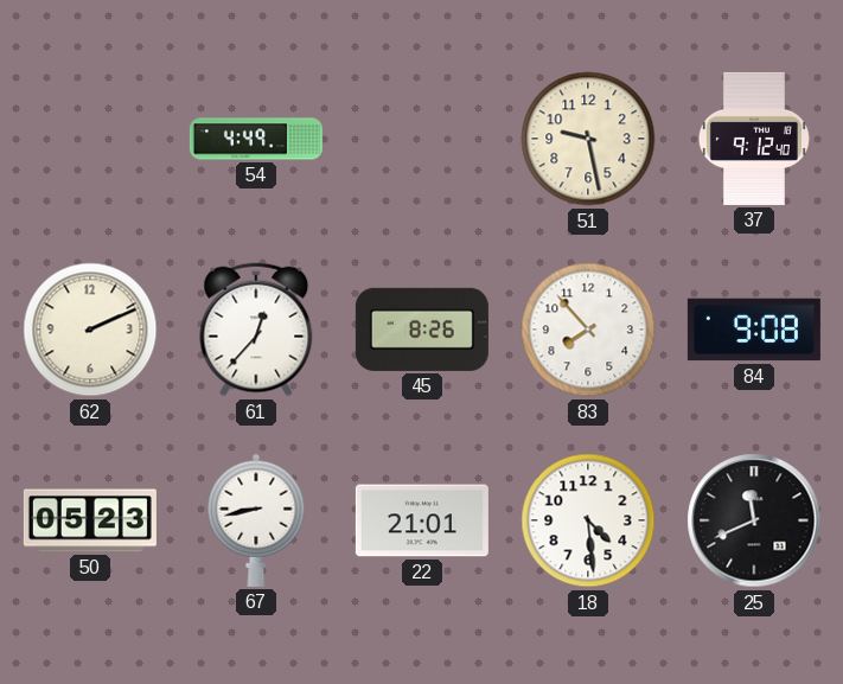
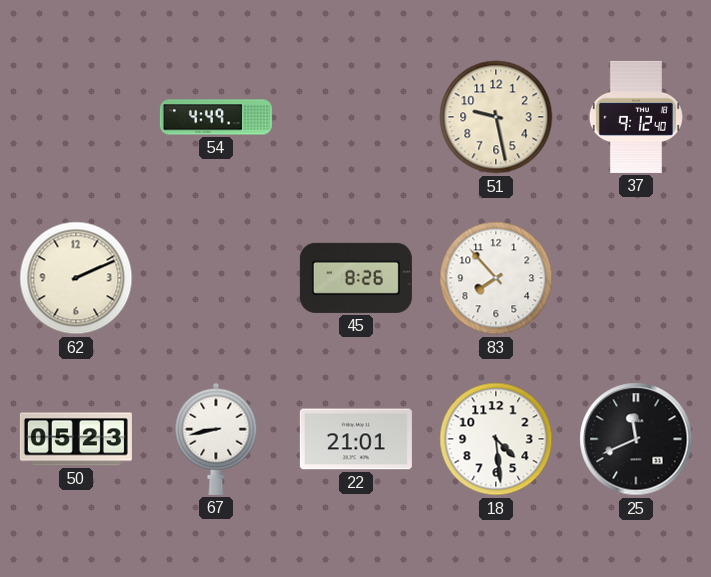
61: 12:37 -> none (256, 330)
84: 9:08 -> none (754, 330)
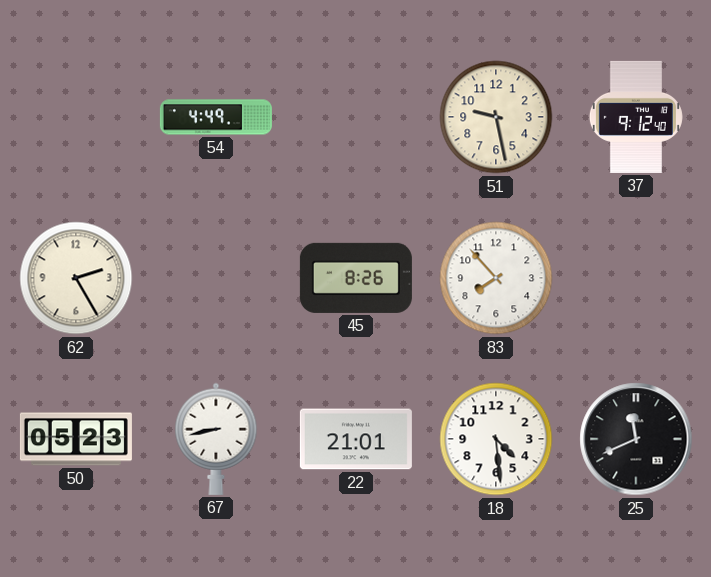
62: 2:11 -> 2:25 (76, 278)
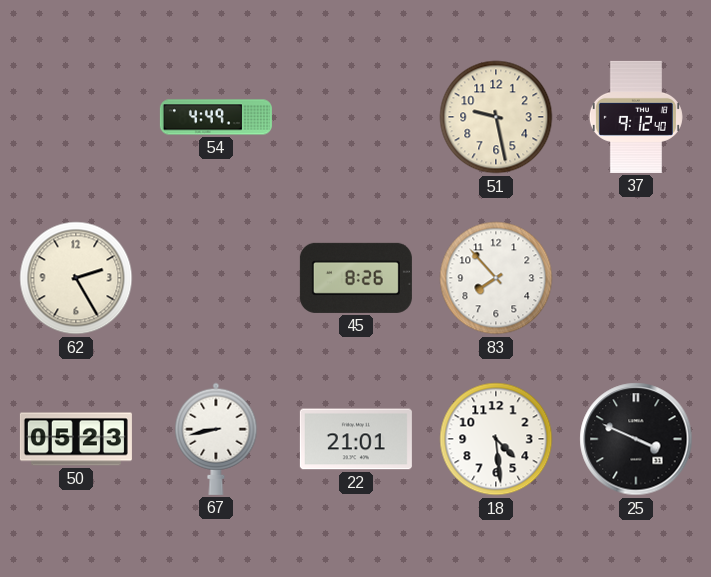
25: 11:41 -> 3:49 (636, 439)
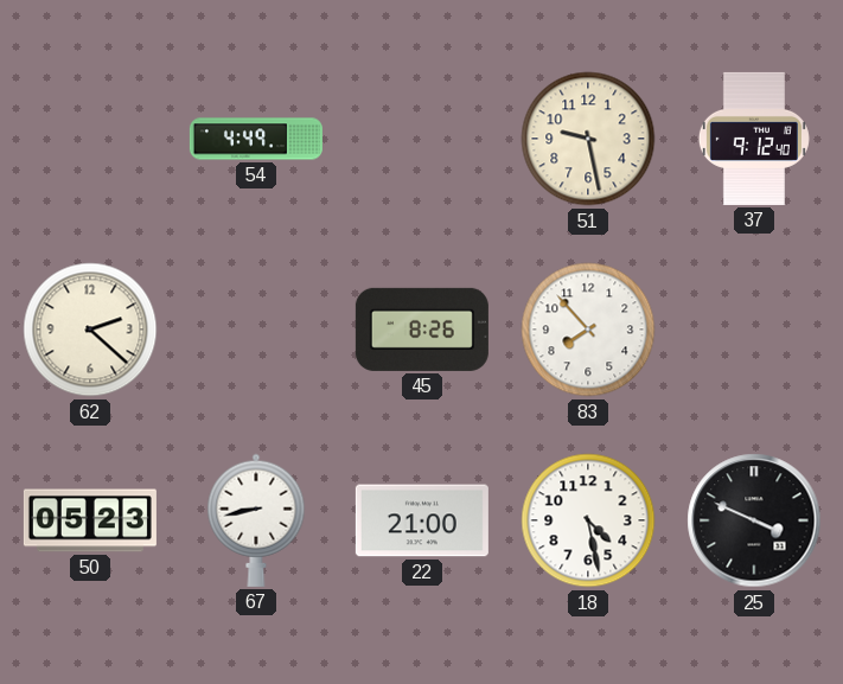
62: 2:25 -> 2:22 (90, 330)
22: 21:01 -> 21:00 (422, 520)
18: 4:29 -> 4:28 (588, 520)
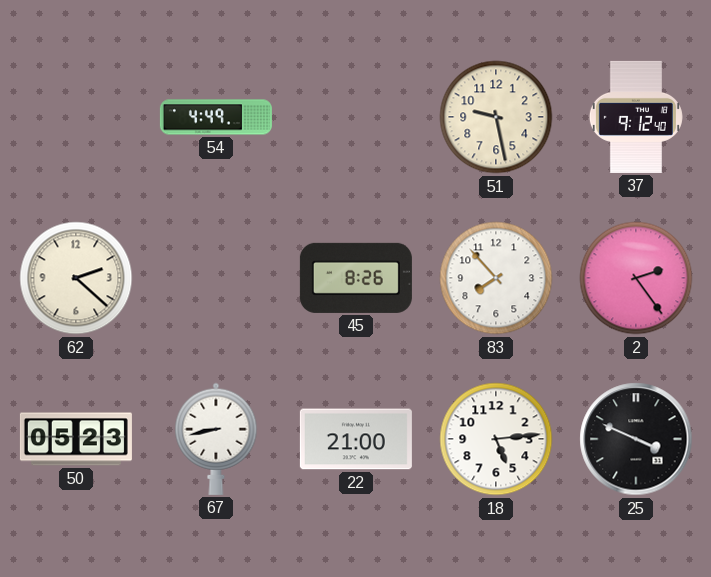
2: none -> 2:24 (636, 278)
18: 4:28 -> 5:14 (496, 439)
